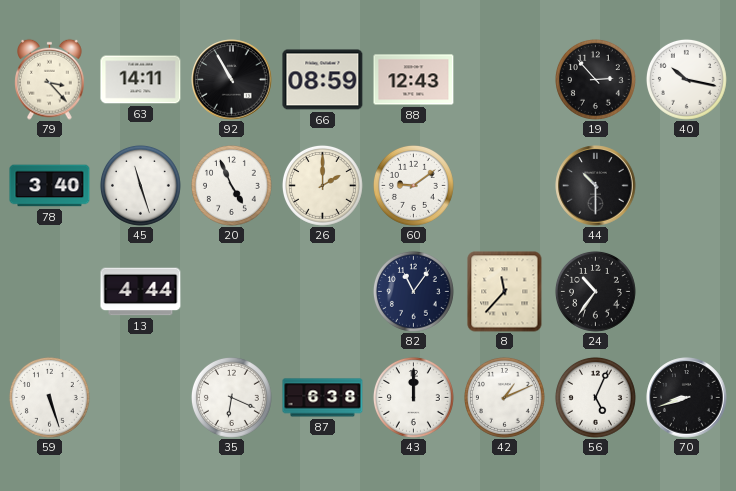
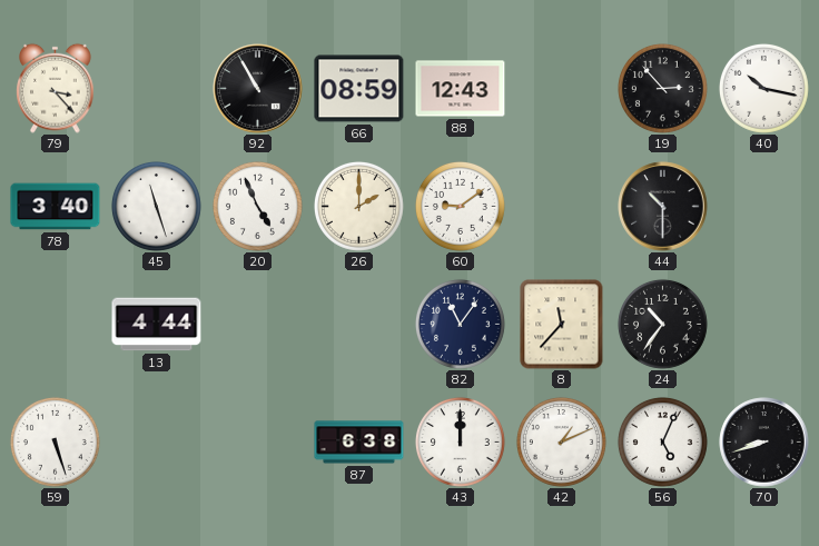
63: 14:11 -> none (141, 80)
35: 6:19 -> none (231, 397)
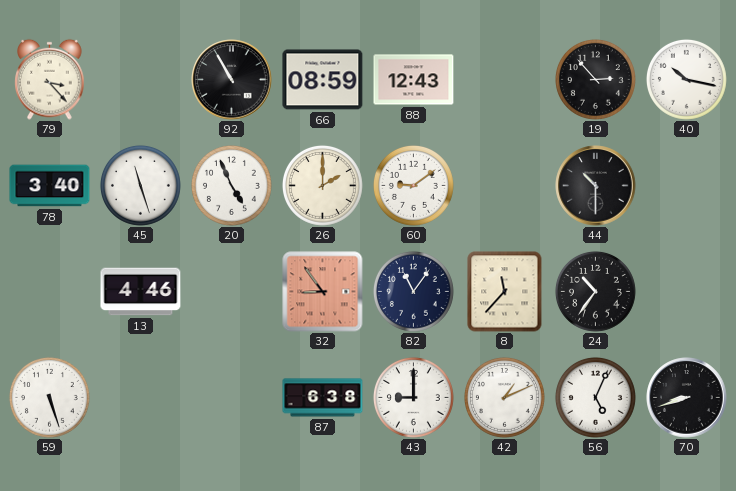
13: 4:44 -> 4:46 (141, 292)
32: none -> 8:54 (323, 292)
43: 12:00 -> 9:00 (413, 397)
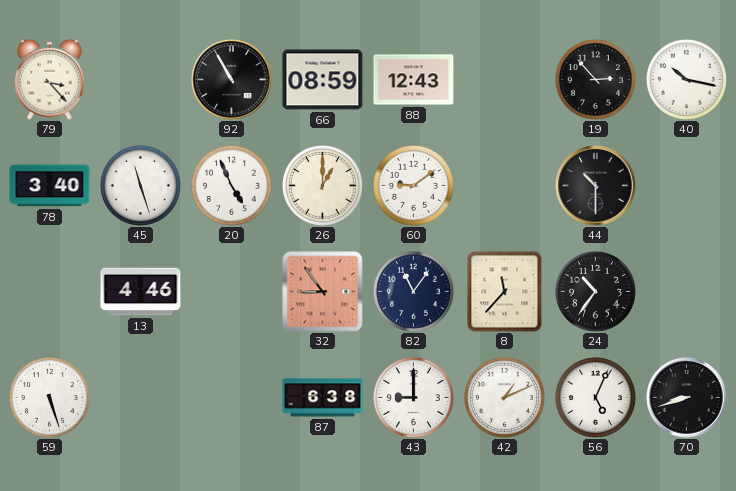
26: 2:00 -> 1:00 (322, 185)
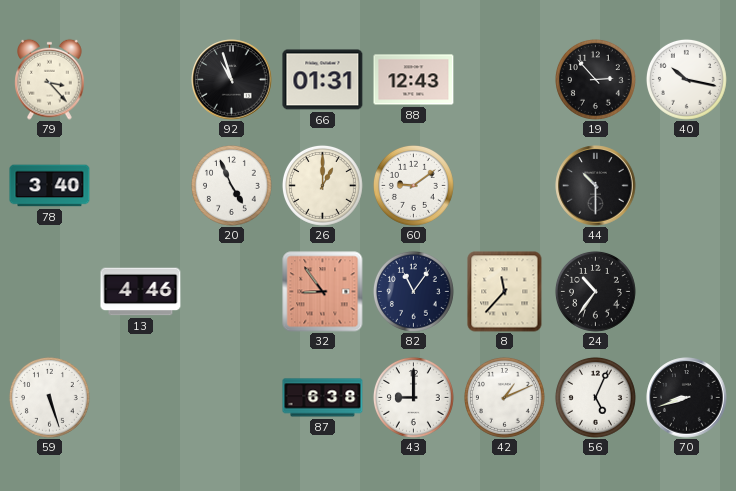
92: 10:55 -> 10:57 (232, 80)
66: 08:59 -> 01:31 (323, 80)
45: 11:27 -> none (140, 185)
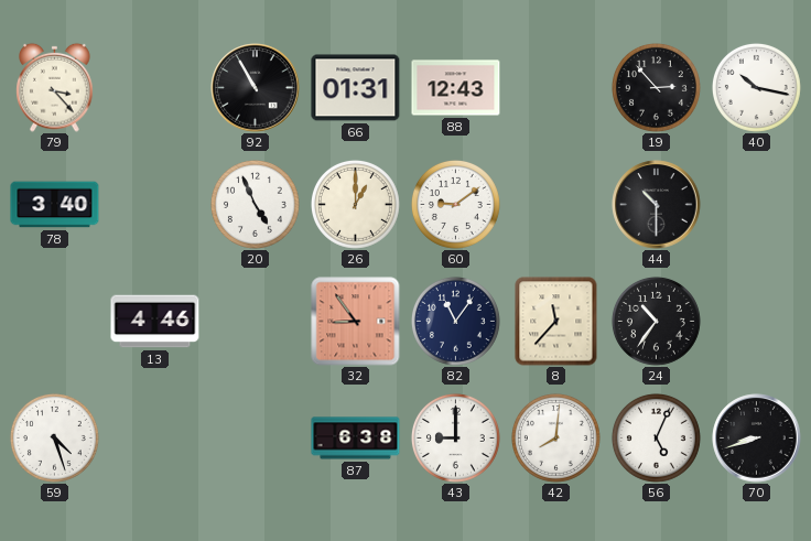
92: 10:57 -> 10:55 (256, 88)
59: 5:27 -> 4:27 (54, 437)
42: 1:11 -> 8:01 (555, 437)
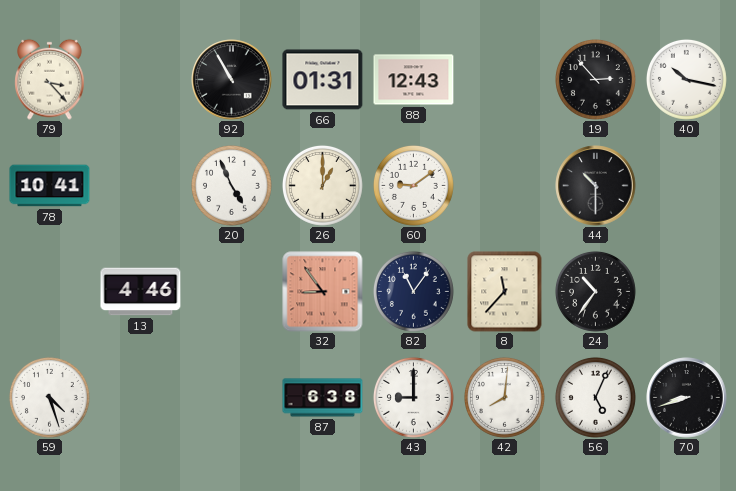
78: 3:40 -> 10:41 (50, 186)
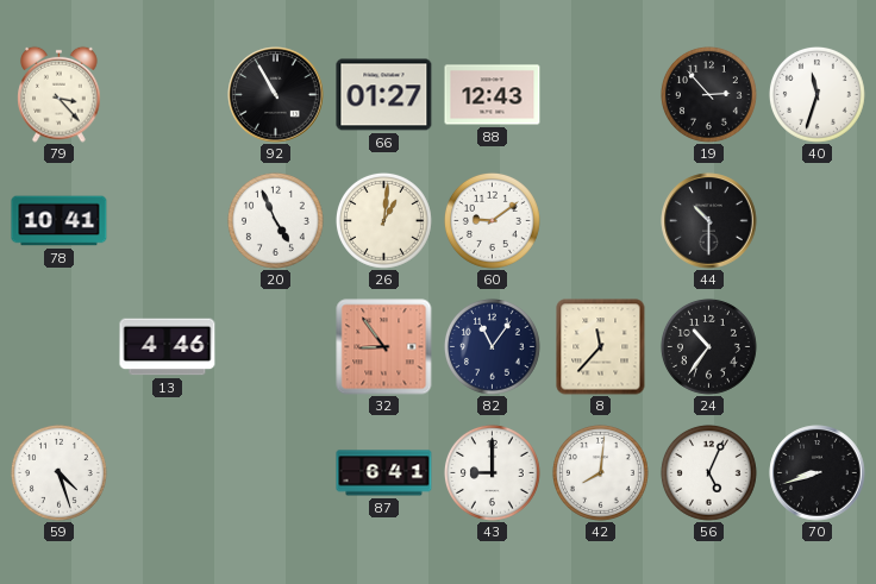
66: 01:31 -> 01:27 (384, 95)
40: 10:17 -> 11:33 (816, 94)
26: 1:00 -> 1:01 (383, 220)
87: 6:38 -> 6:41 (384, 473)
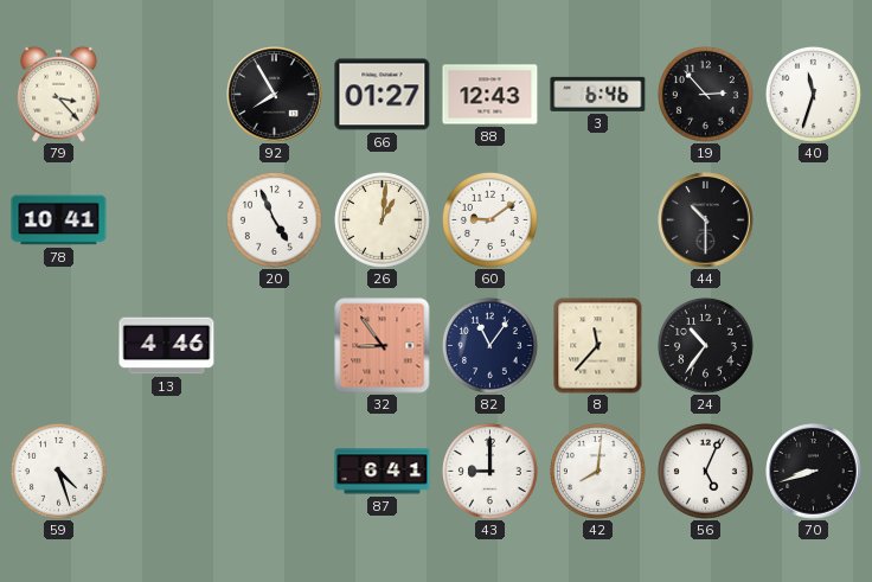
92: 10:55 -> 7:55 (275, 95)
3: none -> 6:46 (598, 94)
